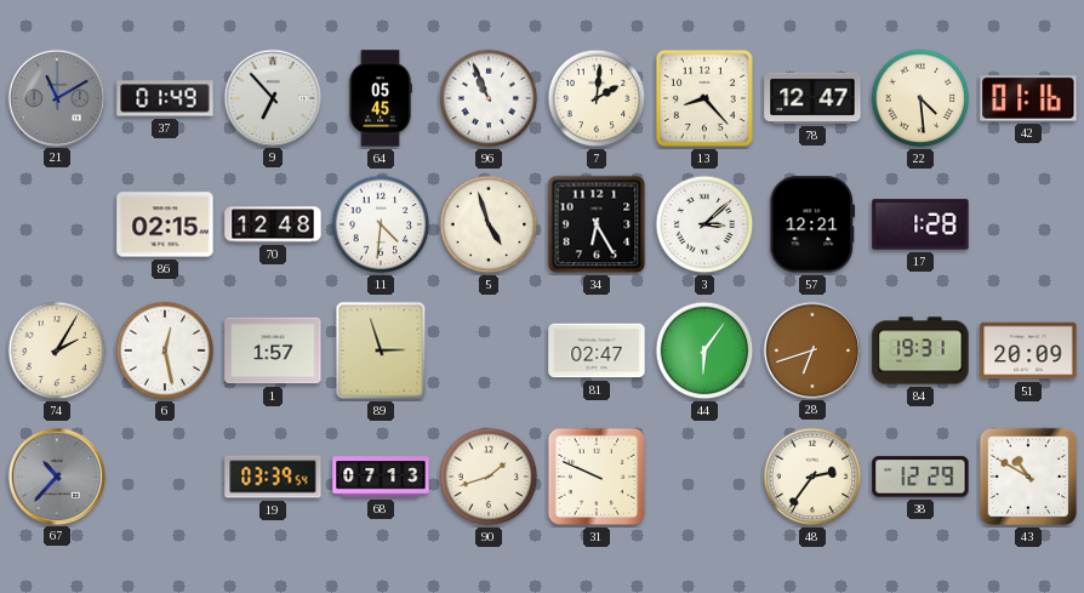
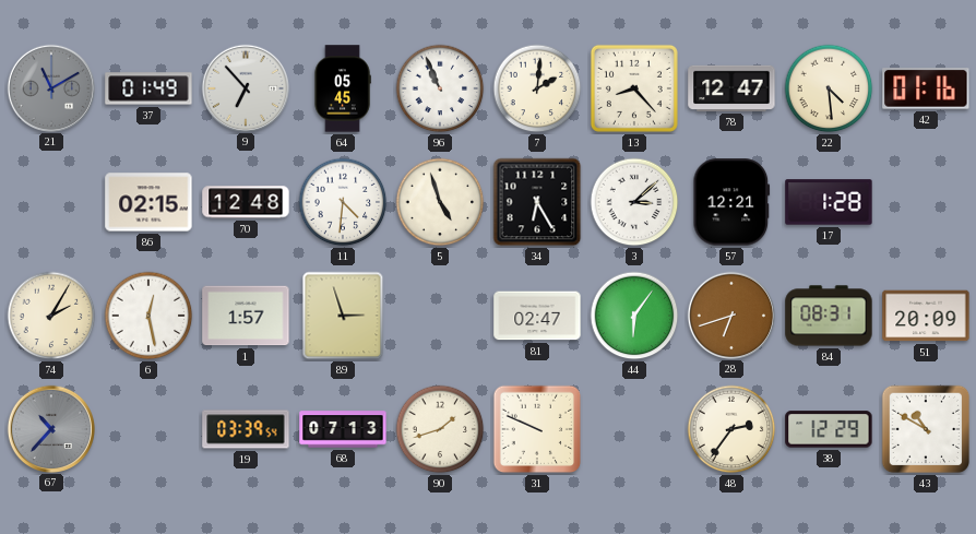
84: 19:31 -> 08:31 (829, 316)
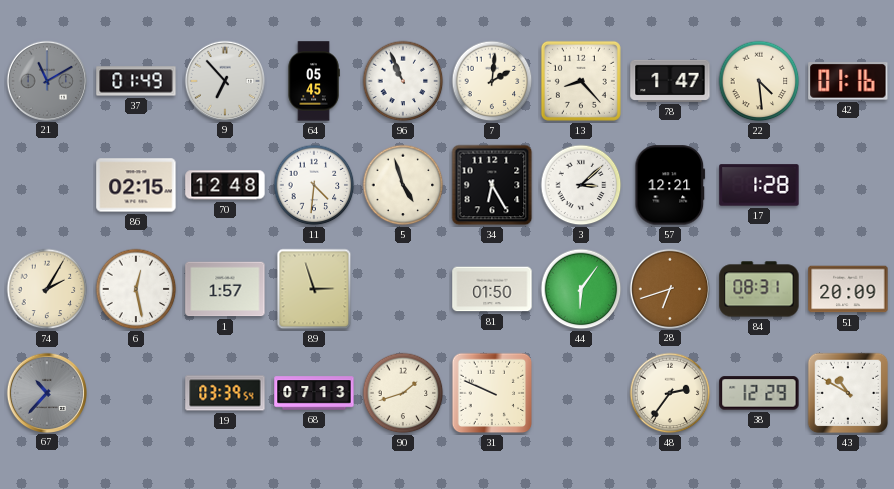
78: 12:47 -> 1:47 (670, 81)
81: 02:47 -> 01:50 (492, 289)
